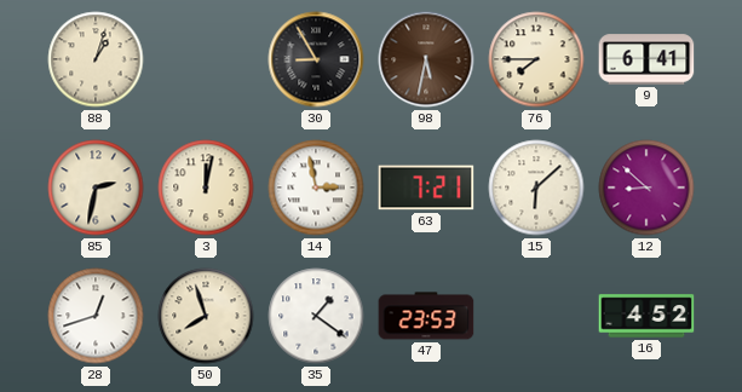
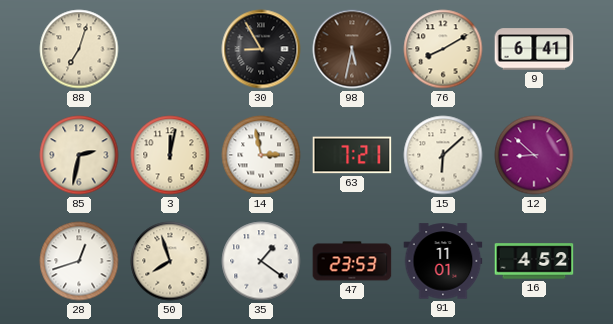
88: 1:03 -> 7:03 (79, 49)
76: 7:45 -> 8:10 (443, 49)
91: none -> 11:01 (443, 261)
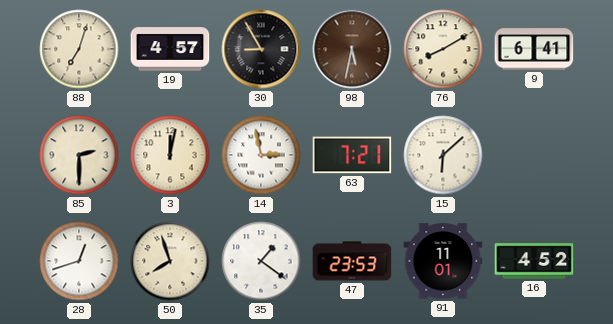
19: none -> 4:57 (170, 49)
85: 2:32 -> 2:30 (79, 155)
12: 8:52 -> none (534, 155)
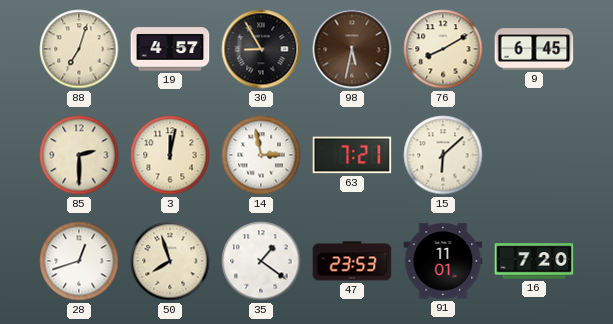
9: 6:41 -> 6:45 (534, 49)
16: 4:52 -> 7:20 (534, 261)
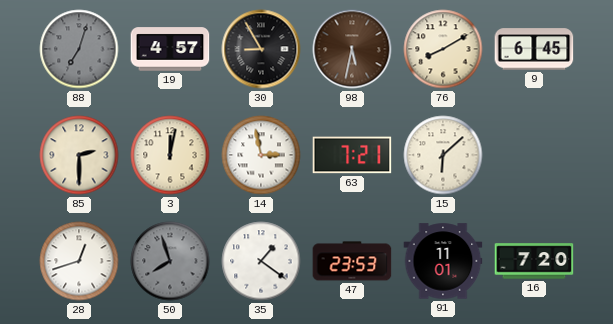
88 dial: cream -> grey (79, 49)
50 dial: cream -> grey (170, 261)
